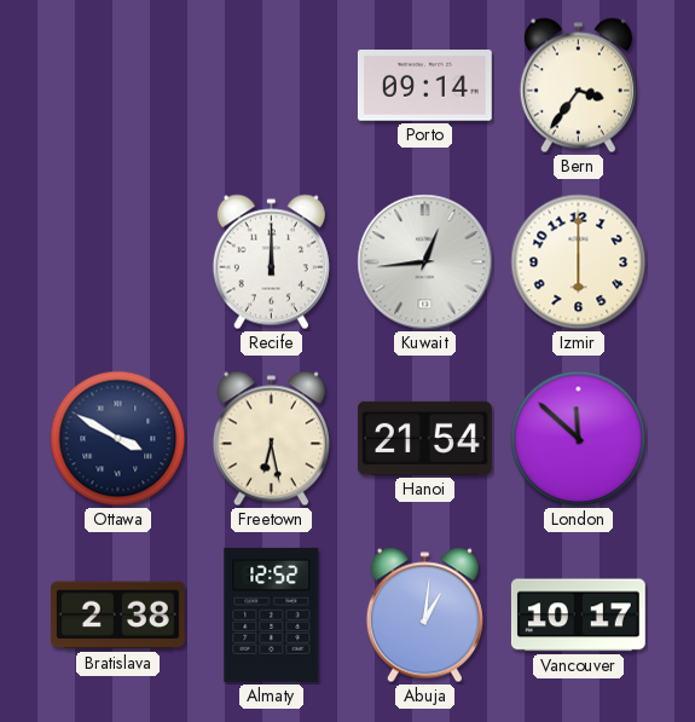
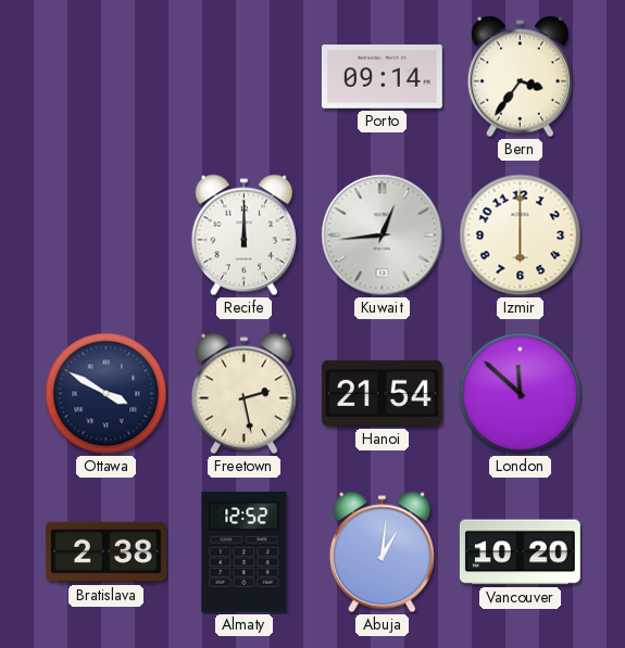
Freetown: 6:28 -> 2:28 (243, 394)
Vancouver: 10:17 -> 10:20 (520, 552)
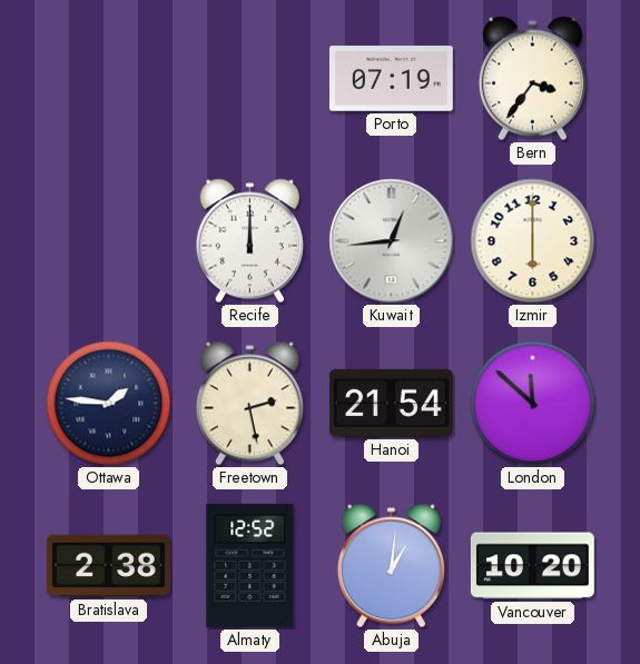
Porto: 09:14 -> 07:19 (391, 79)
Ottawa: 3:50 -> 1:46 (109, 404)
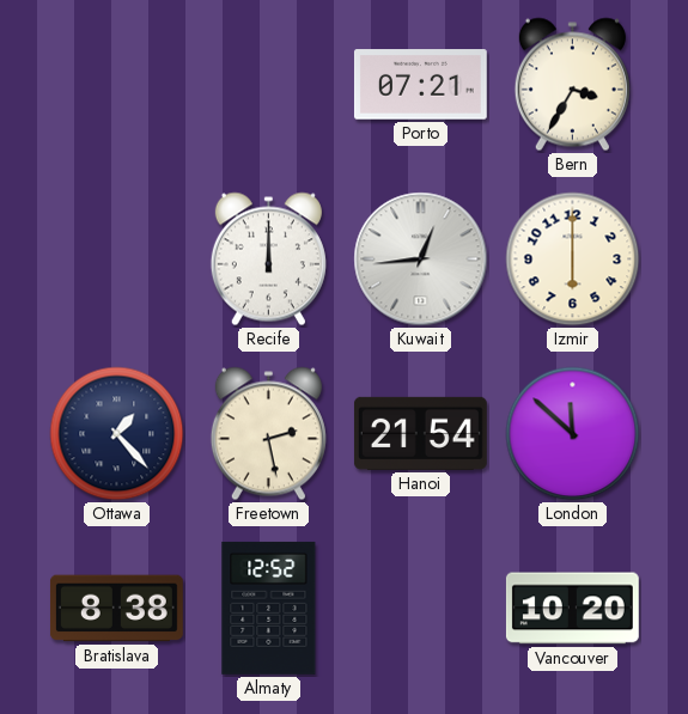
Porto: 07:19 -> 07:21 (420, 85)
Bern: 3:36 -> 3:35 (572, 85)
Ottawa: 1:46 -> 1:23 (117, 434)
Bratislava: 2:38 -> 8:38 (116, 609)
Abuja: 1:01 -> none (391, 566)
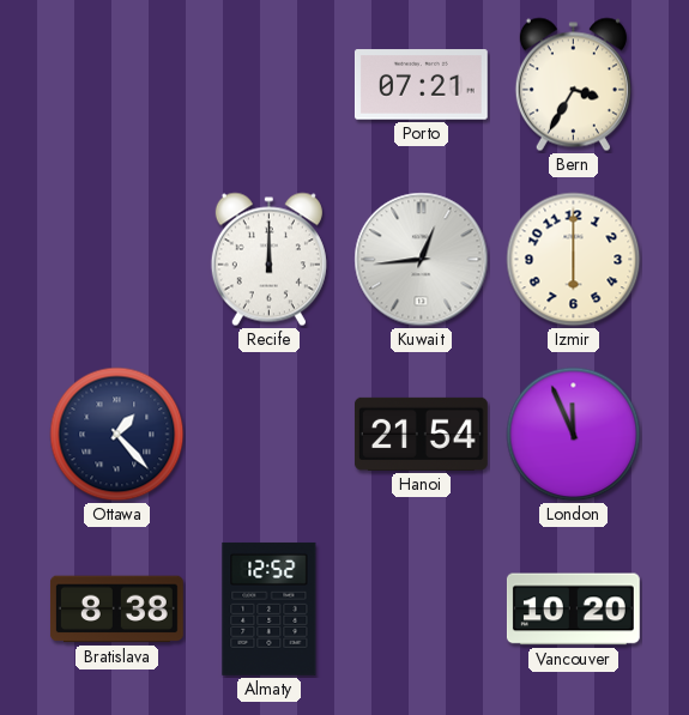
Freetown: 2:28 -> none (268, 434)
London: 11:52 -> 11:56 (574, 435)
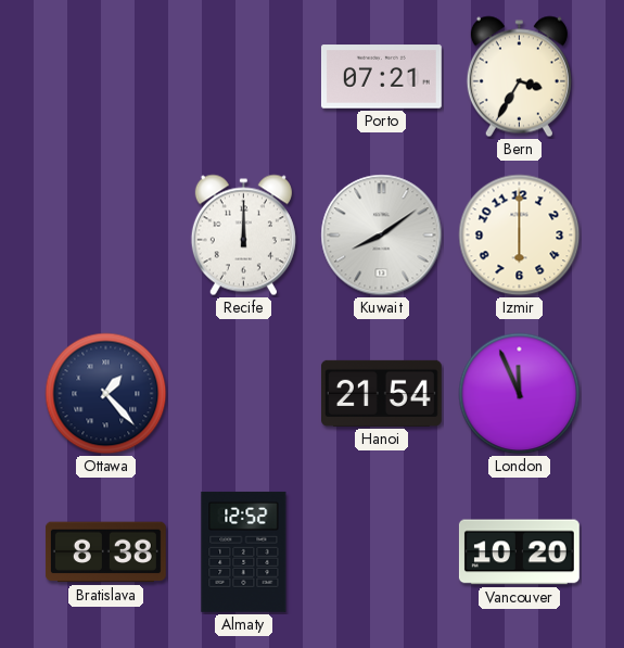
Kuwait: 12:44 -> 8:09 (382, 236)
